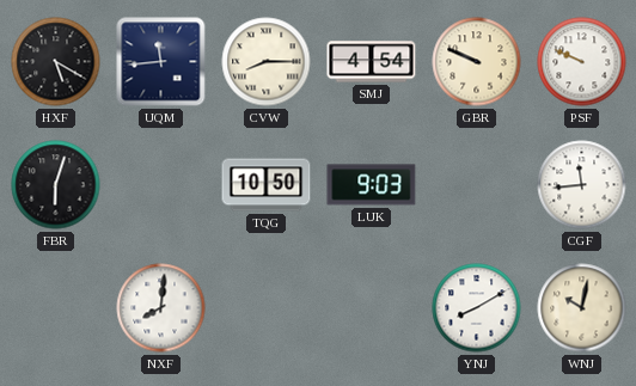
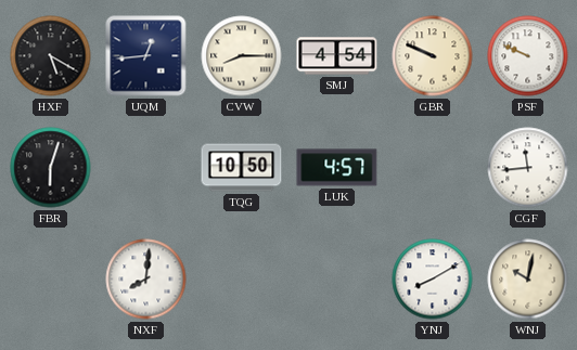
UQM: 11:44 -> 12:44 (146, 56)
LUK: 9:03 -> 4:57 (337, 168)
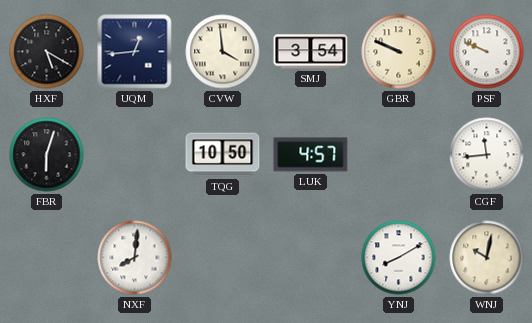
CVW: 8:15 -> 3:59 (223, 52)
SMJ: 4:54 -> 3:54 (311, 52)
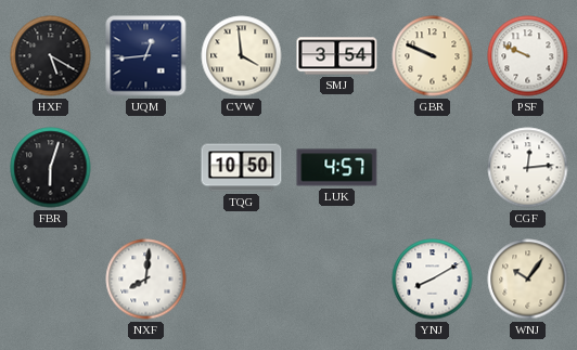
CGF: 11:44 -> 12:14 (528, 168)
WNJ: 10:02 -> 10:06 (528, 280)
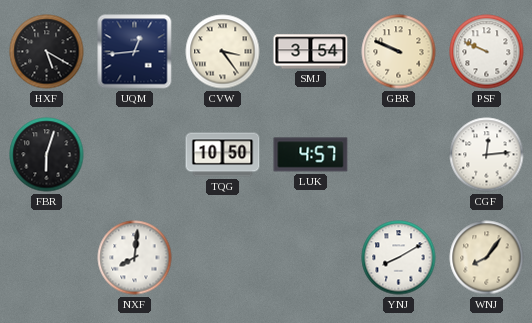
CVW: 3:59 -> 3:24 (223, 52)
WNJ: 10:06 -> 8:06 (487, 258)
